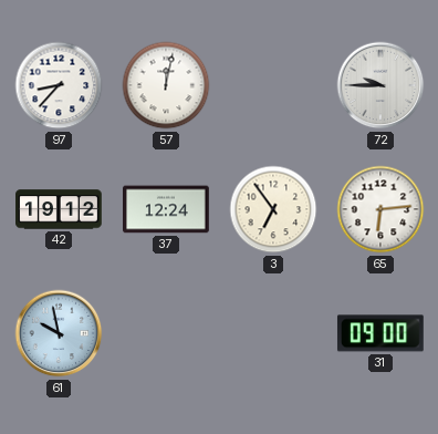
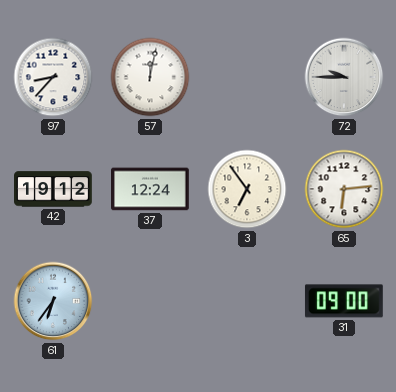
61: 9:58 -> 6:36 (53, 301)
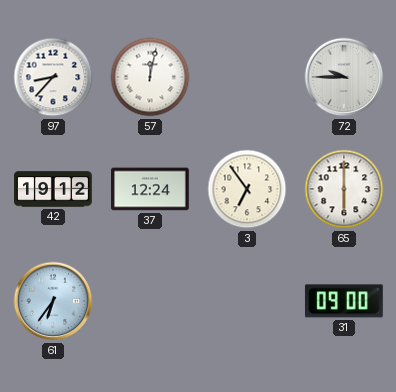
65: 6:14 -> 6:00 (344, 189)
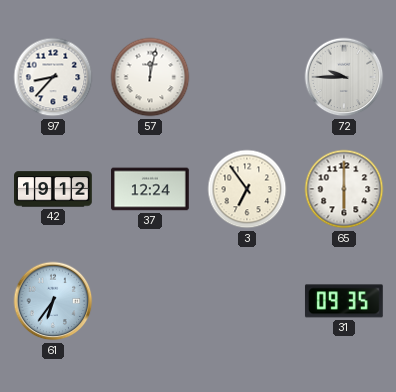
31: 09:00 -> 09:35 (344, 301)
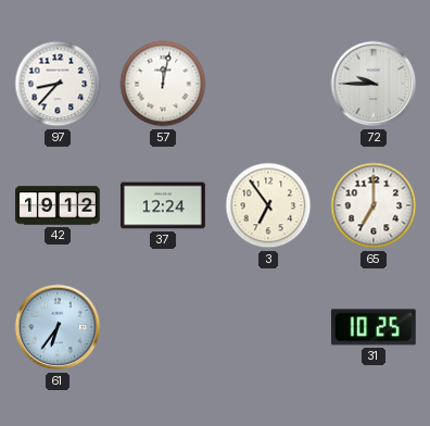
65: 6:00 -> 7:00 (374, 205)
31: 09:35 -> 10:25 (374, 327)
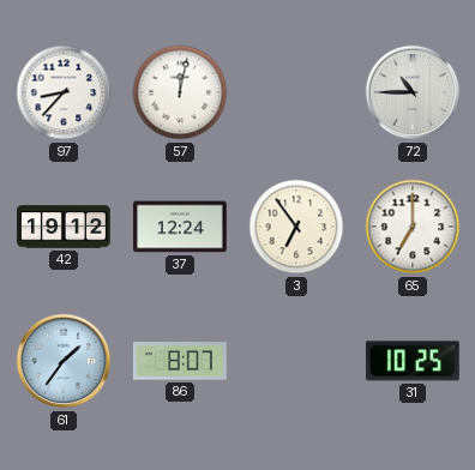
72: 9:45 -> 10:45 (413, 92)
61: 6:36 -> 1:36 (64, 361)
86: none -> 8:07 (181, 361)
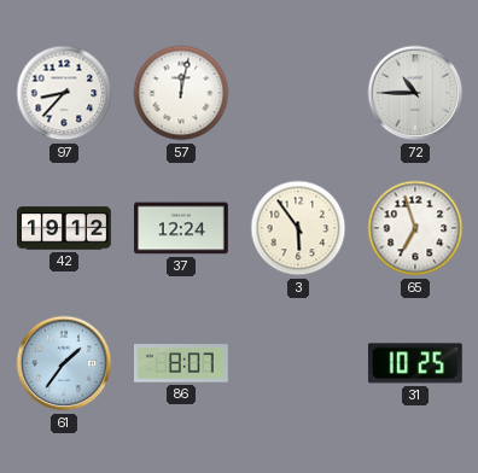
3: 6:54 -> 5:54 (298, 228)
65: 7:00 -> 6:57 (415, 228)
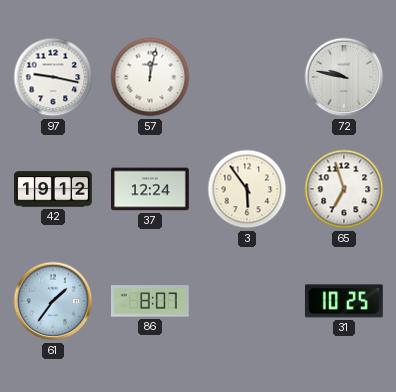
97: 8:37 -> 9:17 (53, 77)
72: 10:45 -> 9:47 (344, 77)
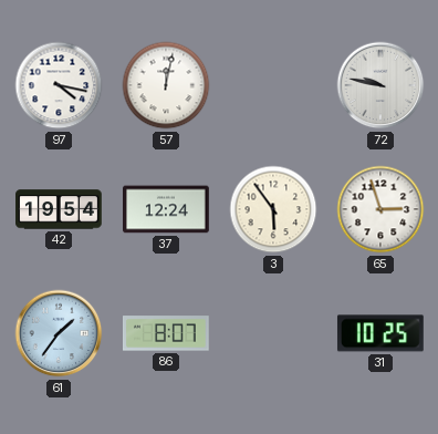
97: 9:17 -> 4:17 (59, 85)
42: 19:12 -> 19:54 (60, 209)
65: 6:57 -> 2:57 (380, 209)
